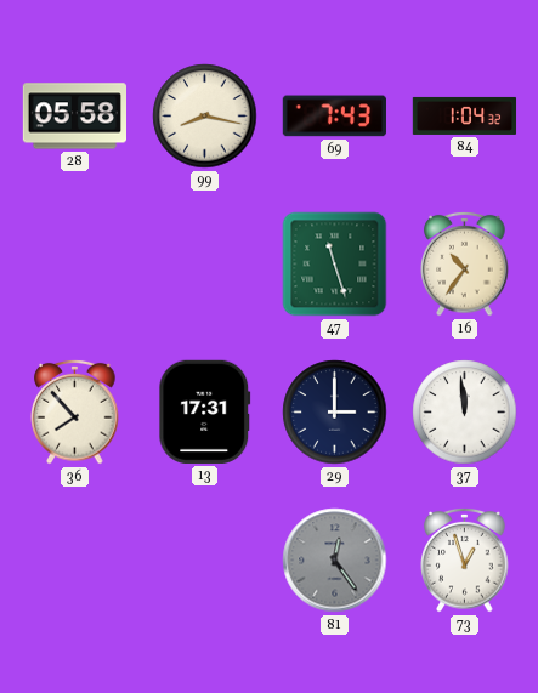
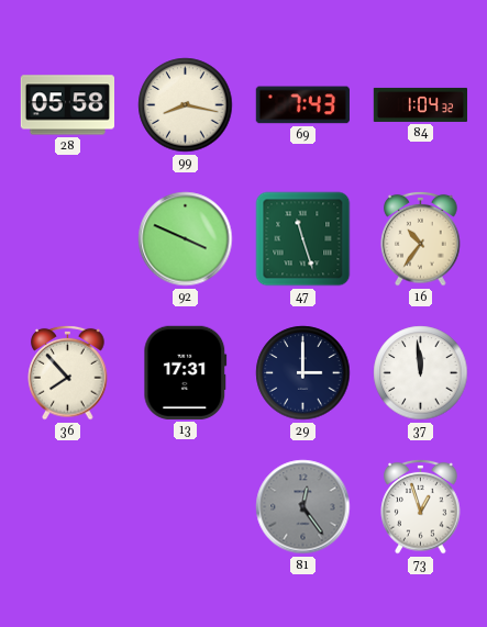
92: none -> 3:49 (186, 239)
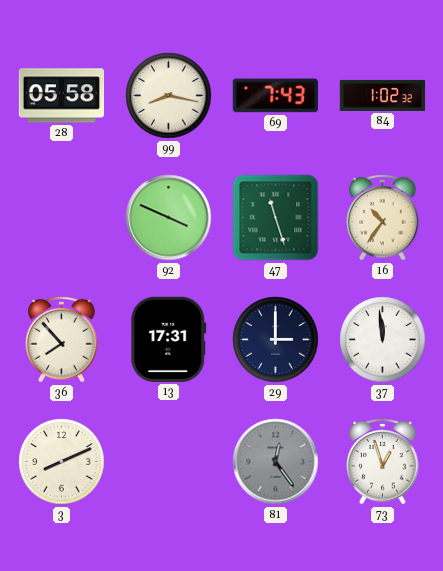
84: 1:04 -> 1:02 (383, 95)
3: none -> 8:11 (62, 462)
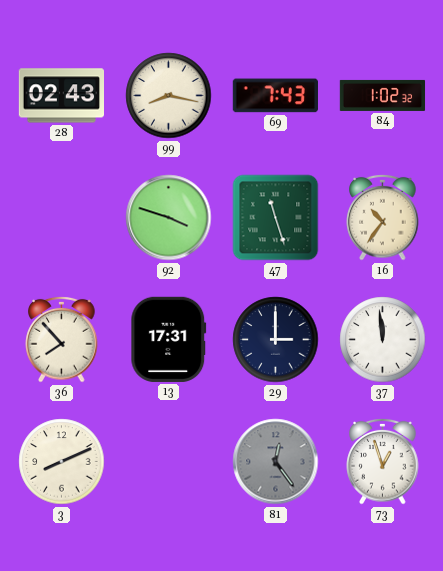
28: 05:58 -> 02:43 (61, 96)
92: 3:49 -> 3:48 (169, 218)
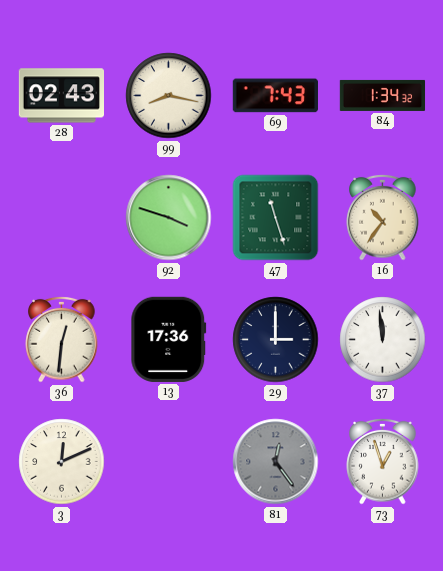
84: 1:02 -> 1:34 (383, 95)
36: 7:53 -> 12:31 (62, 339)
13: 17:31 -> 17:36 (169, 339)
3: 8:11 -> 12:11 (62, 462)
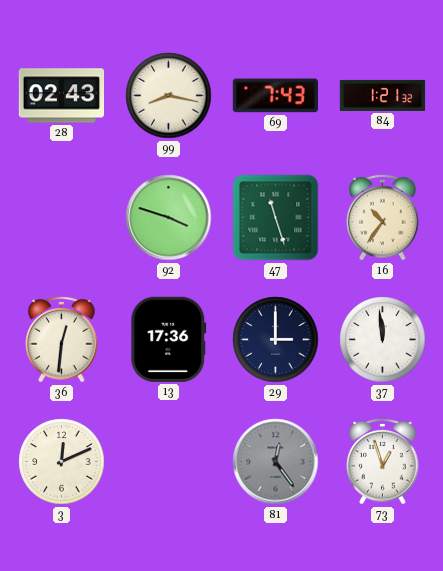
84: 1:34 -> 1:21 (383, 95)
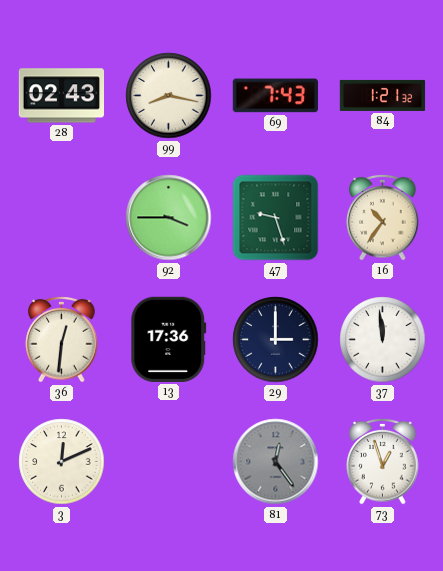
92: 3:48 -> 3:45 (169, 218)
47: 11:27 -> 9:27 (276, 218)
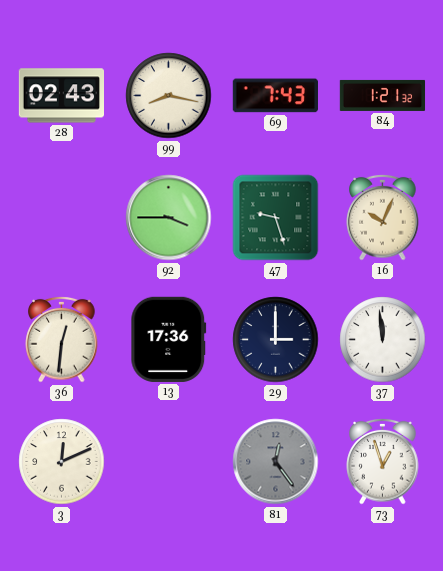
16: 10:36 -> 10:04 (383, 217)
